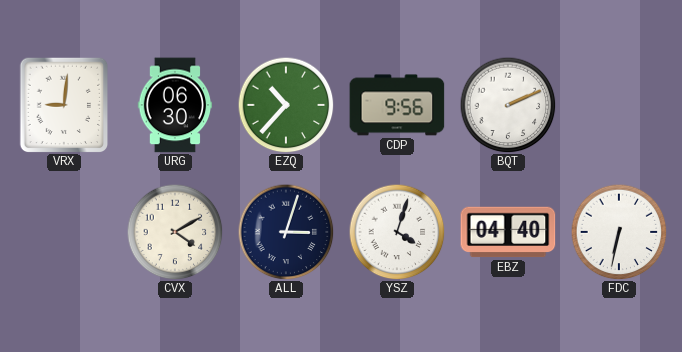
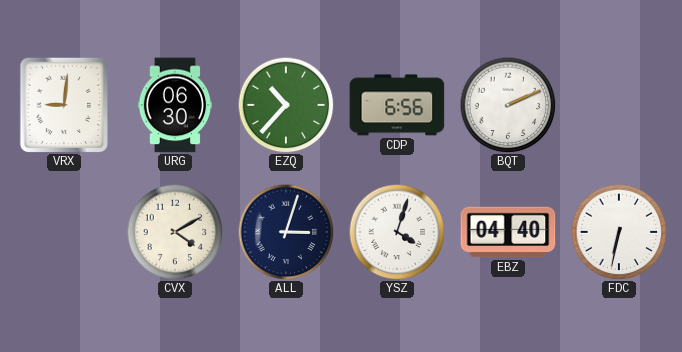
CDP: 9:56 -> 6:56 (397, 105)
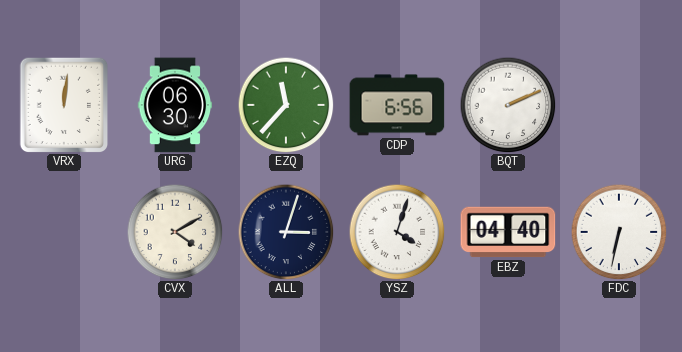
VRX: 9:01 -> 12:01 (64, 105)
EZQ: 10:37 -> 11:37 (286, 105)
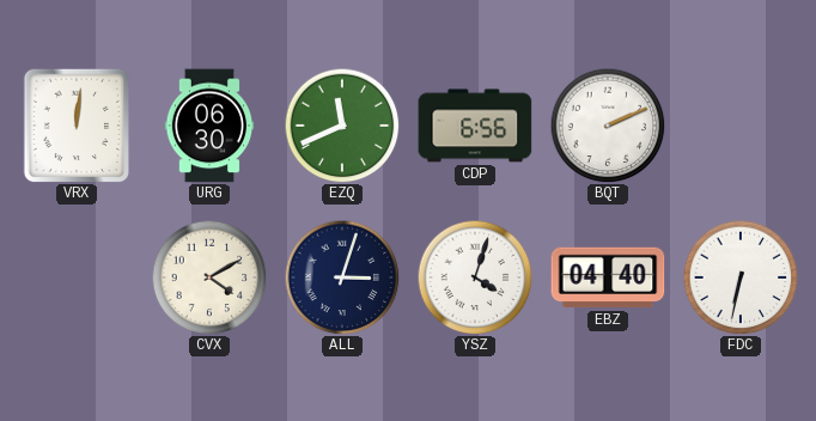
EZQ: 11:37 -> 11:41 (342, 126)
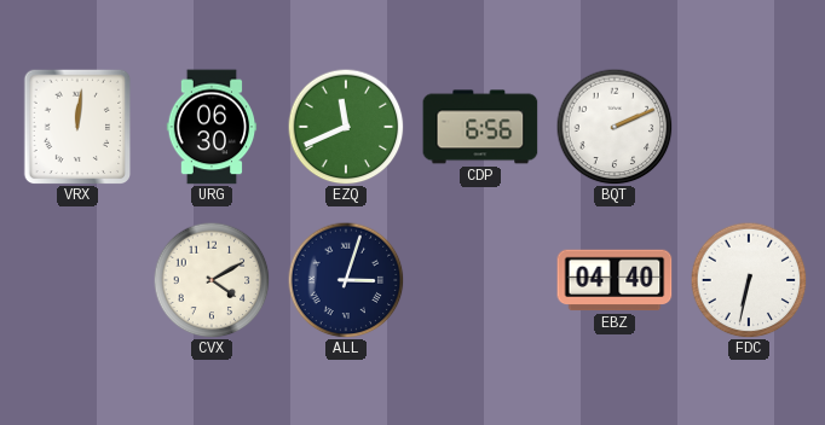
YSZ: 4:03 -> none (475, 277)
